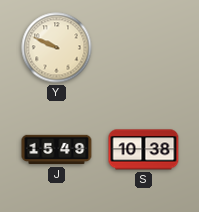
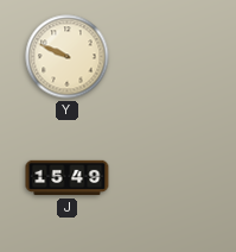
S: 10:38 -> none (144, 150)
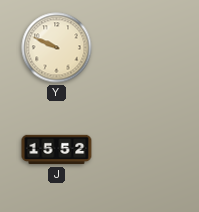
J: 15:49 -> 15:52 (57, 150)
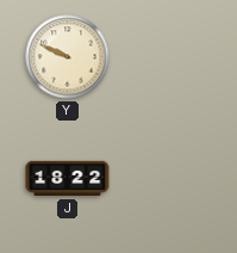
J: 15:52 -> 18:22 (68, 179)
